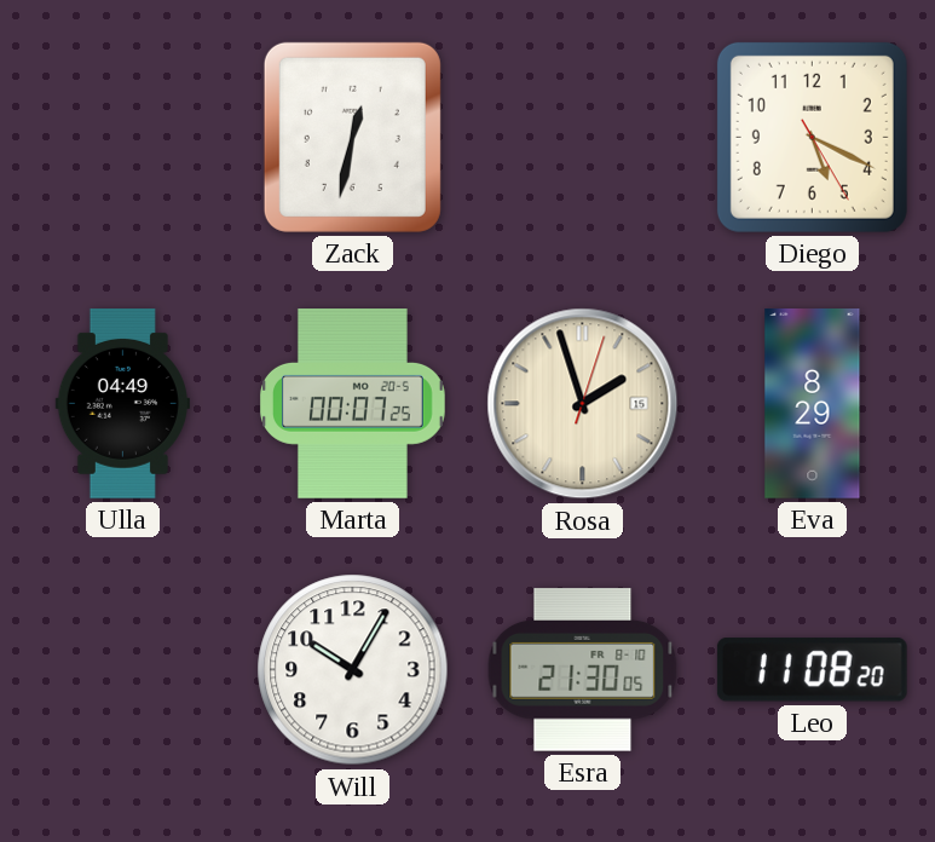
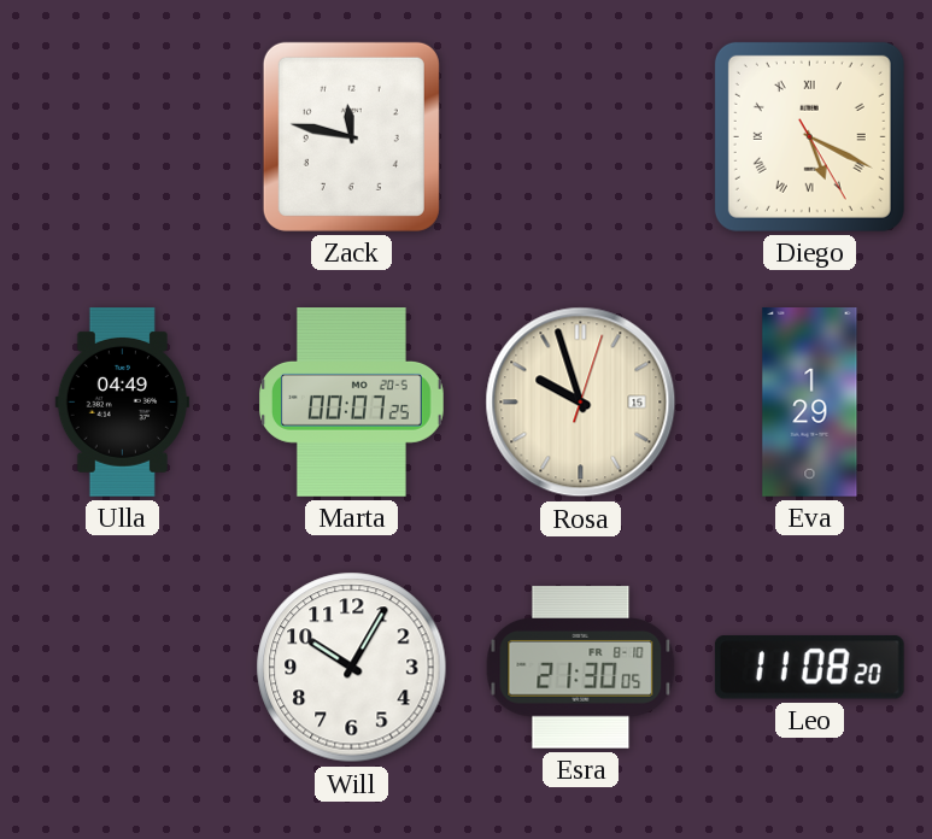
Zack: 12:32 -> 11:47 (351, 136)
Diego numerals: Arabic -> Roman (809, 136)
Rosa: 1:57 -> 9:57 (581, 403)
Eva: 8:29 -> 1:29 (810, 403)
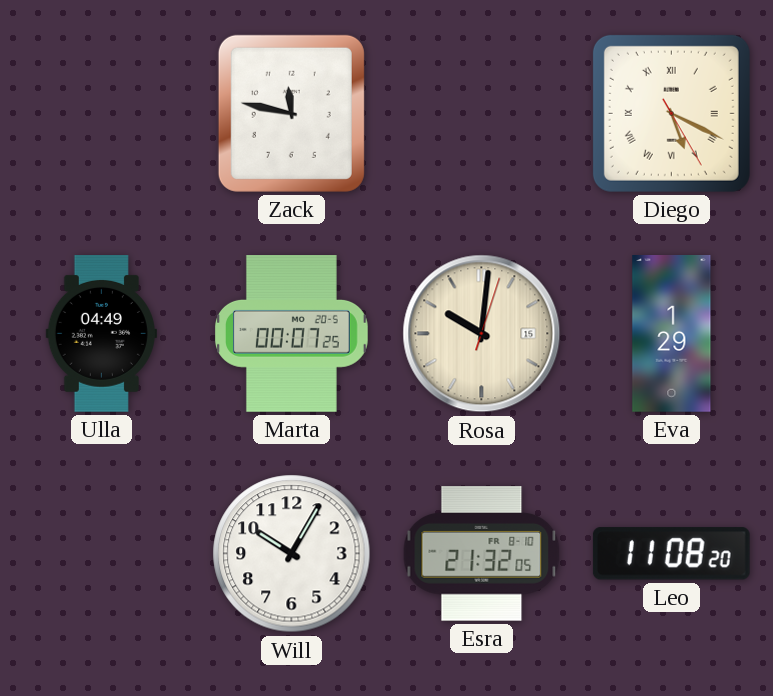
Rosa: 9:57 -> 10:01 (482, 334)
Esra: 21:30 -> 21:32 (482, 554)
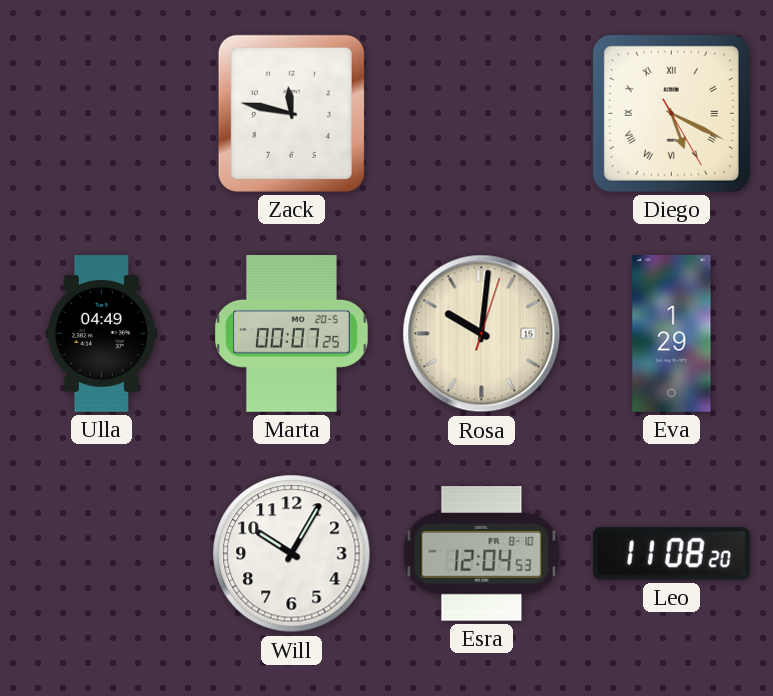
Esra: 21:32 -> 12:04 (482, 554)
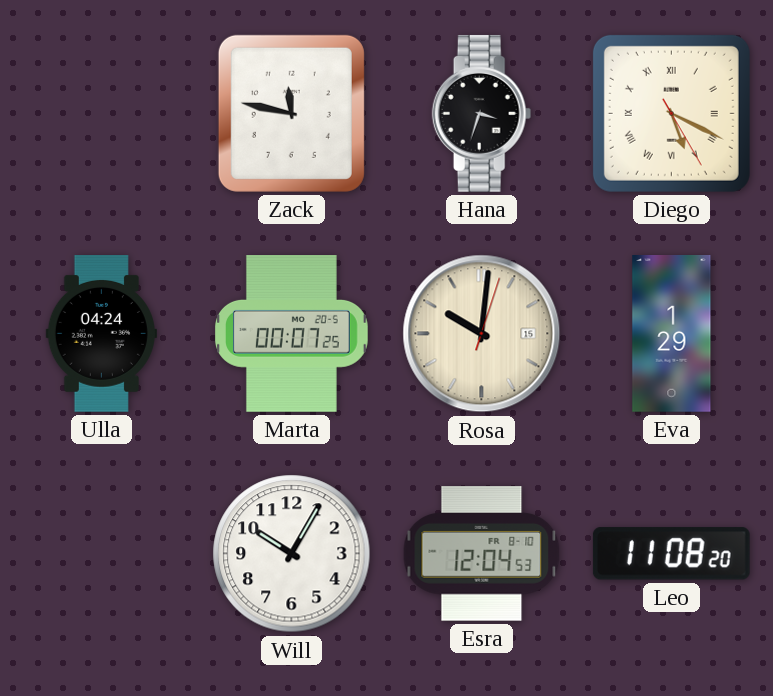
Hana: none -> 3:33 (482, 114)
Ulla: 04:49 -> 04:24 (101, 334)
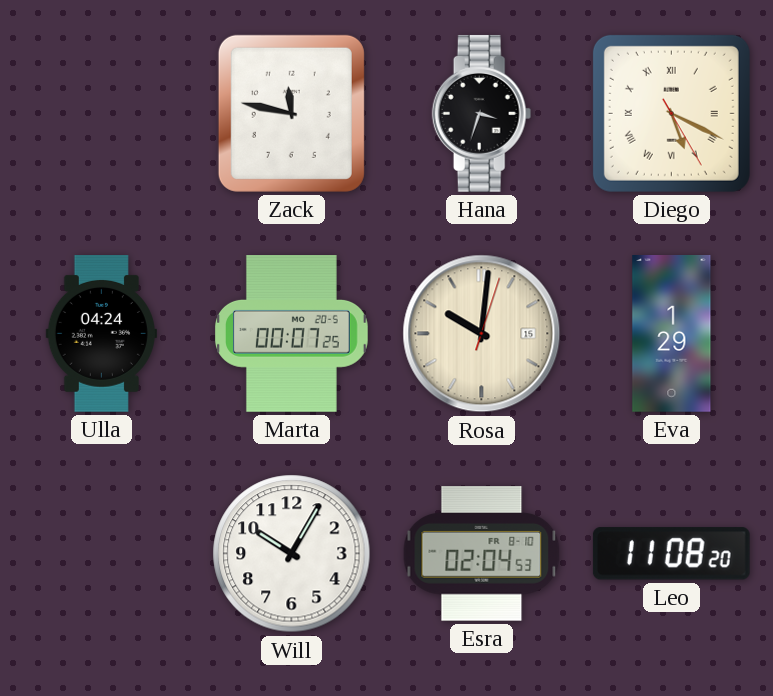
Esra: 12:04 -> 02:04 (482, 554)
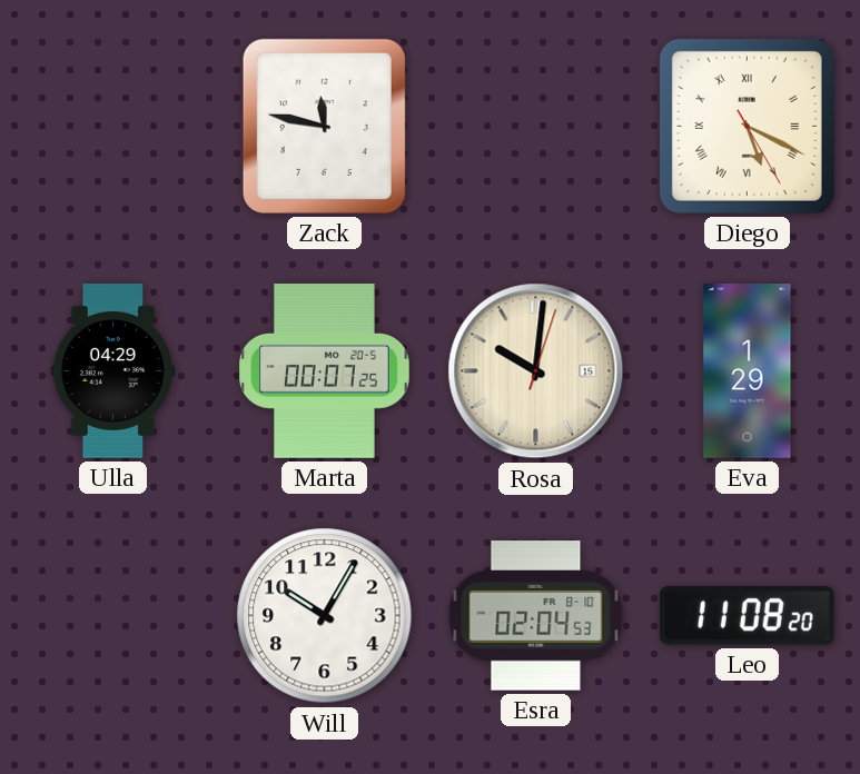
Hana: 3:33 -> none (482, 114)
Ulla: 04:24 -> 04:29 (112, 371)
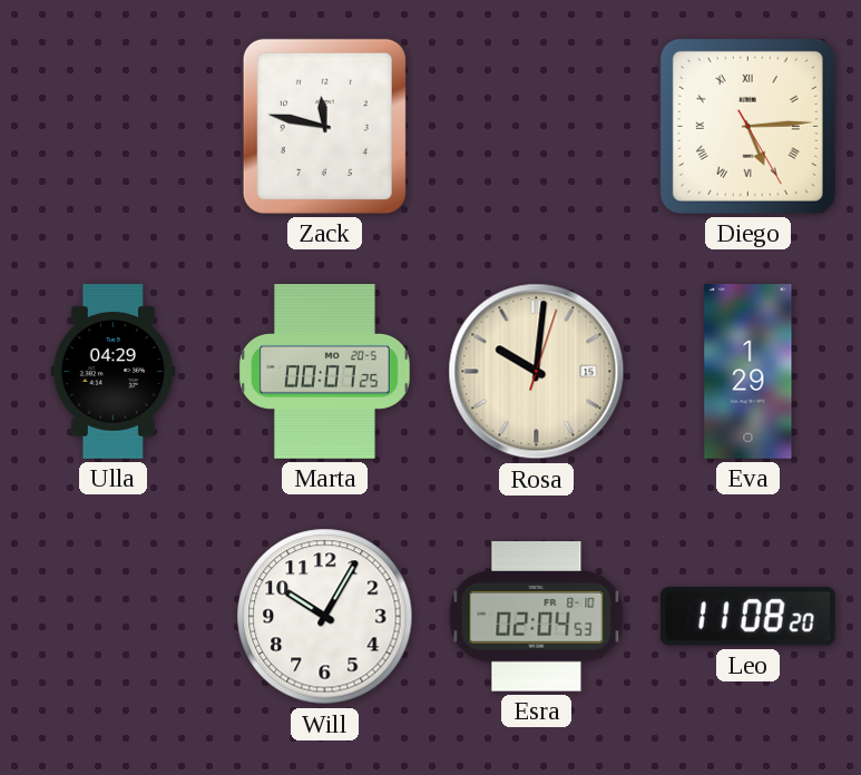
Diego: 5:19 -> 5:14 (747, 126)
